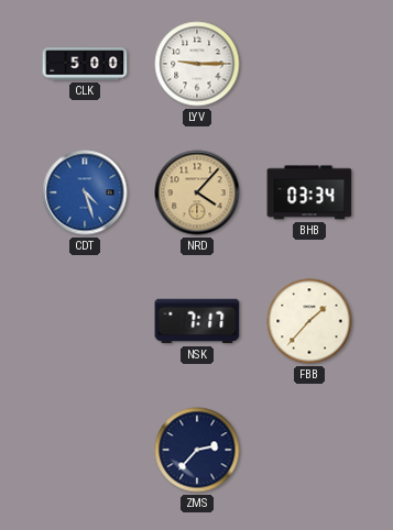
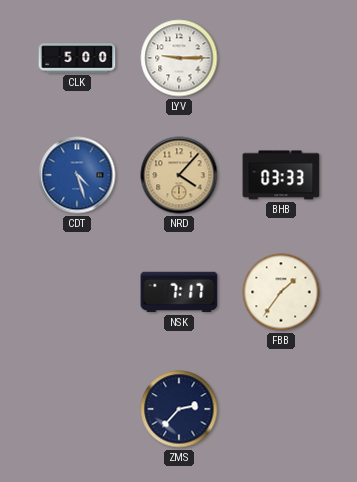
BHB: 03:34 -> 03:33 (281, 175)
FBB: 1:37 -> 1:36 (281, 292)
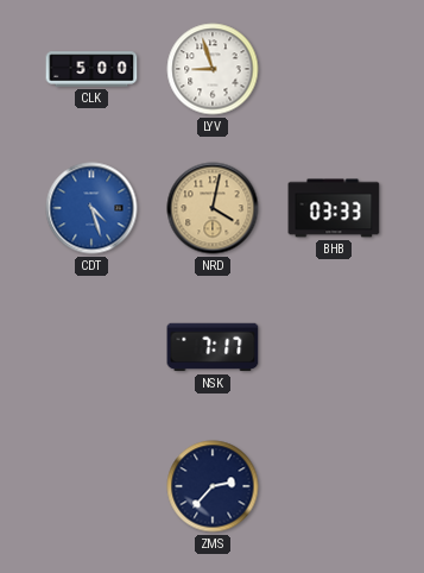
LYV: 9:15 -> 8:57 (213, 69)
NRD: 4:07 -> 4:02 (213, 208)
FBB: 1:36 -> none (281, 292)
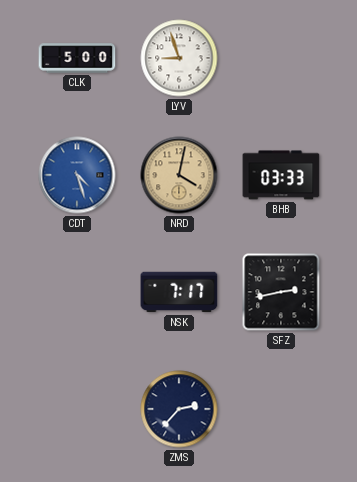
SFZ: none -> 2:43 (281, 292)
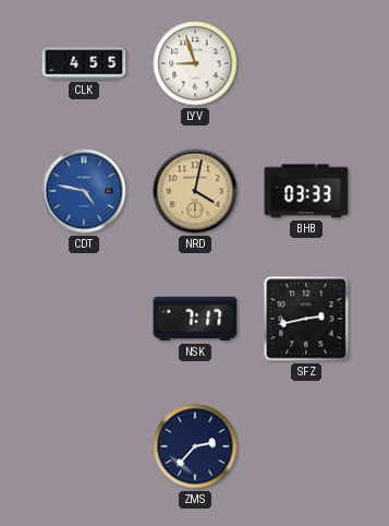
CLK: 5:00 -> 4:55 (84, 63)
CDT: 4:27 -> 4:47 (84, 191)
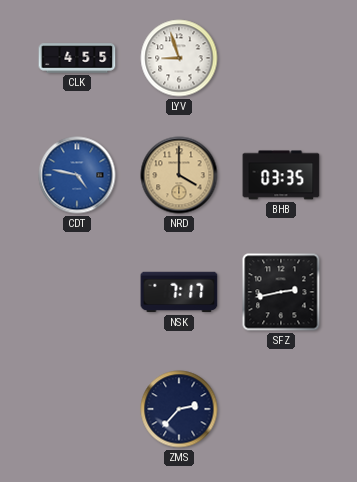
NRD: 4:02 -> 4:00 (179, 175)
BHB: 03:33 -> 03:35 (281, 175)
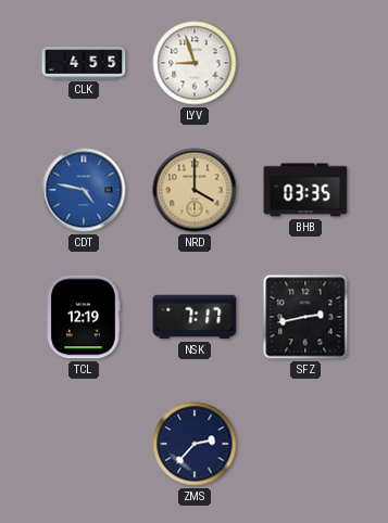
TCL: none -> 12:19 (84, 317)
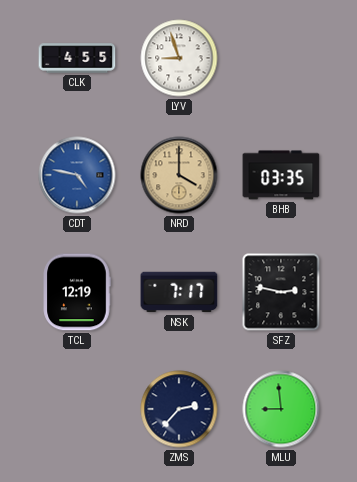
SFZ: 2:43 -> 2:47 (281, 292)
MLU: none -> 8:59 (281, 409)
